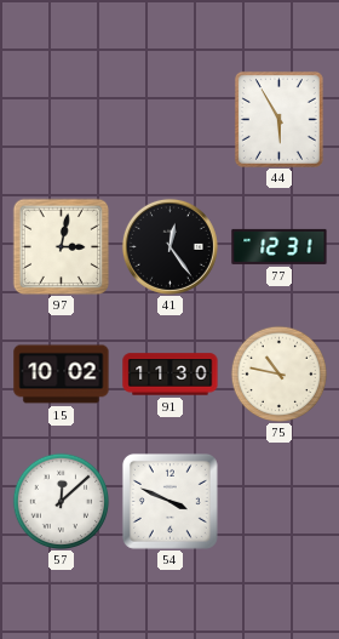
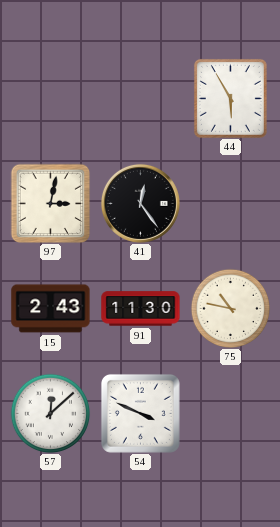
77: 12:31 -> none (280, 246)
15: 10:02 -> 2:43 (51, 309)
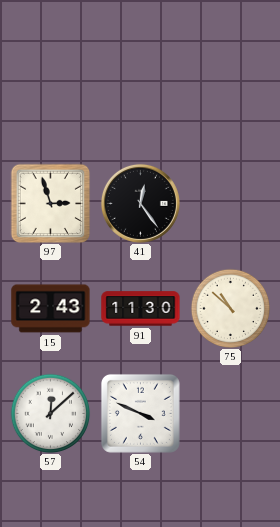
44: 5:55 -> none (230, 98)
97: 3:02 -> 2:57 (50, 203)
75: 10:47 -> 10:52 (230, 308)
